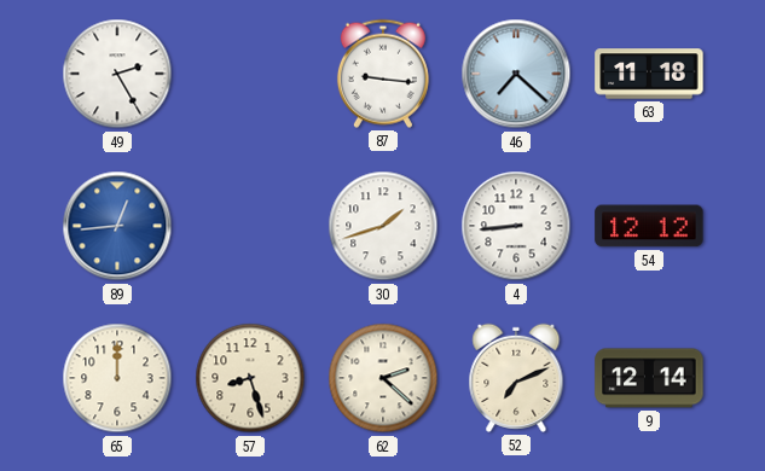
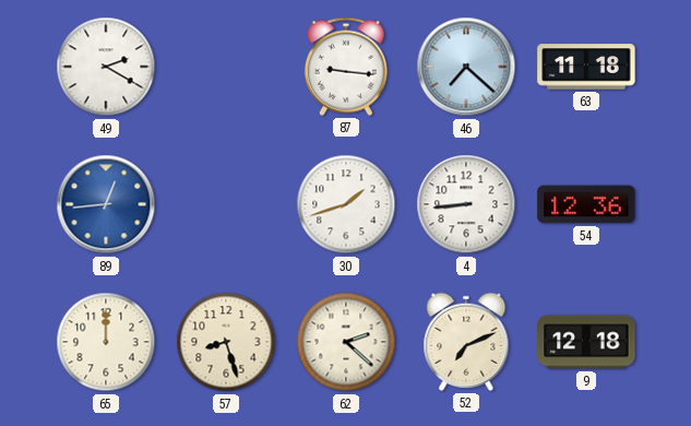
49: 2:25 -> 2:20 (106, 67)
54: 12:12 -> 12:36 (586, 204)
9: 12:14 -> 12:18 (586, 342)
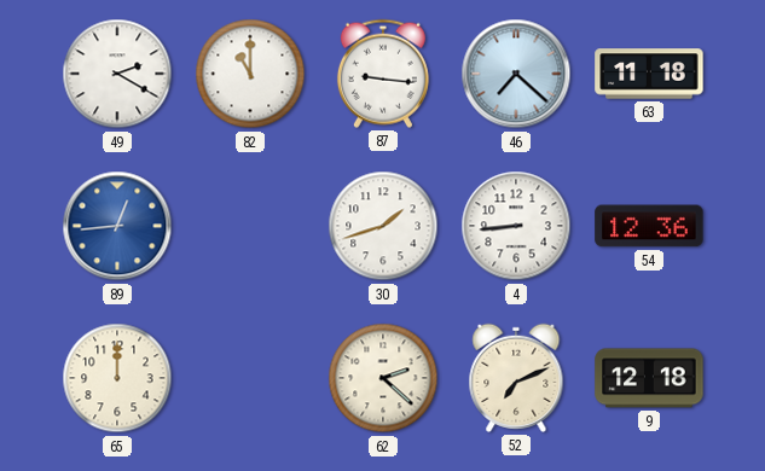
82: none -> 11:00 (250, 74)
57: 8:27 -> none (226, 342)
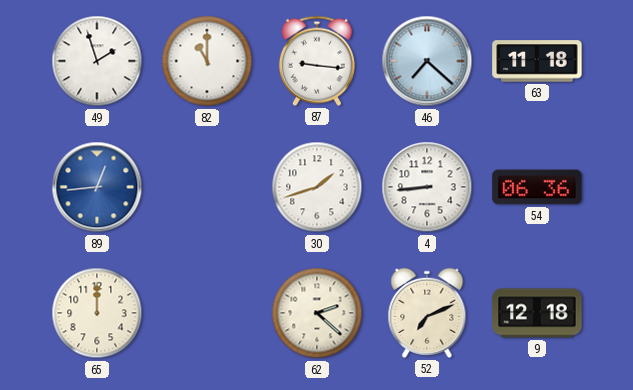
49: 2:20 -> 1:57 (97, 61)
54: 12:36 -> 06:36 (537, 187)
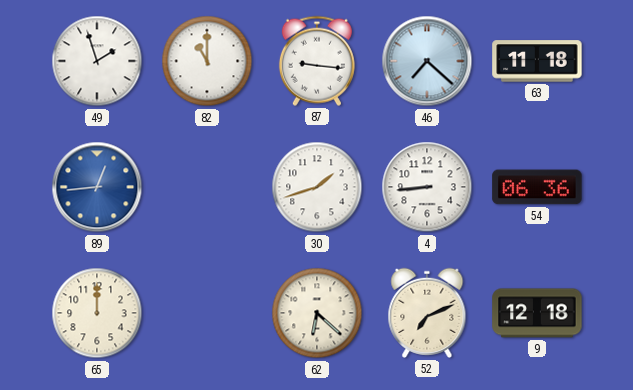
62: 2:22 -> 6:22 (317, 313)
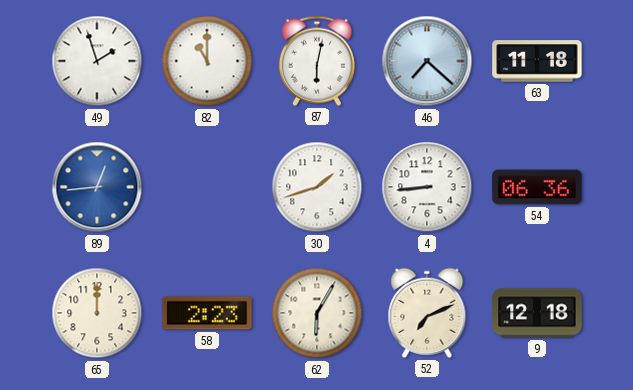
87: 9:16 -> 6:02 (317, 61)
58: none -> 2:23 (207, 313)
62: 6:22 -> 6:05 (317, 313)
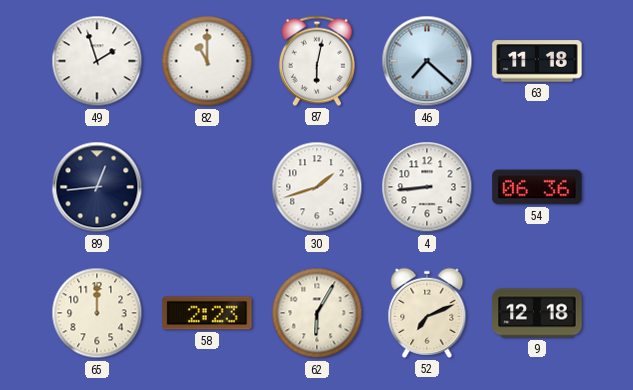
89 dial: blue -> navy (97, 187)
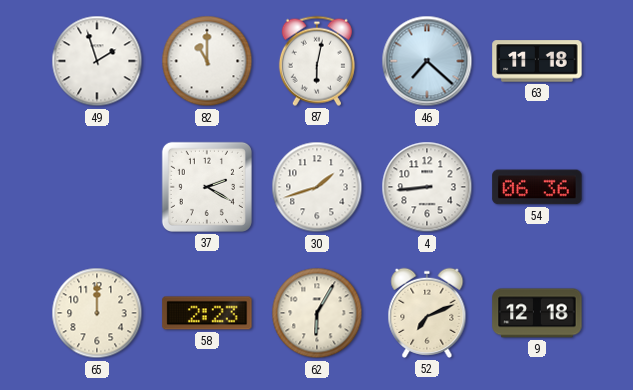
89: 12:44 -> none (97, 187)
37: none -> 2:20 (207, 187)
